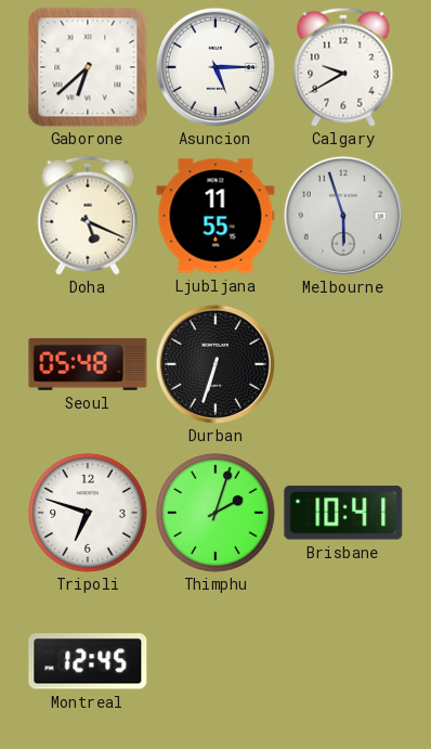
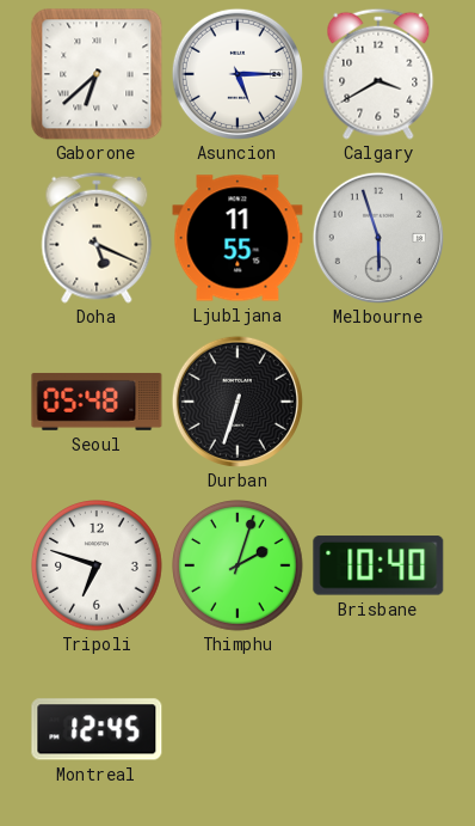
Calgary: 9:40 -> 3:40 (378, 74)
Brisbane: 10:41 -> 10:40 (378, 565)
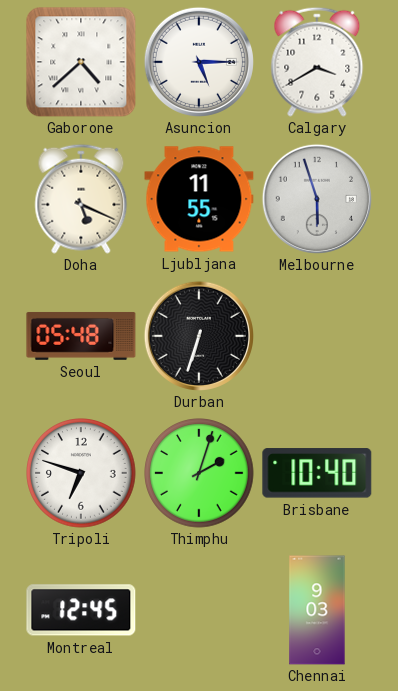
Gaborone: 6:38 -> 4:38 (81, 62)
Chennai: none -> 9:03 (317, 610)
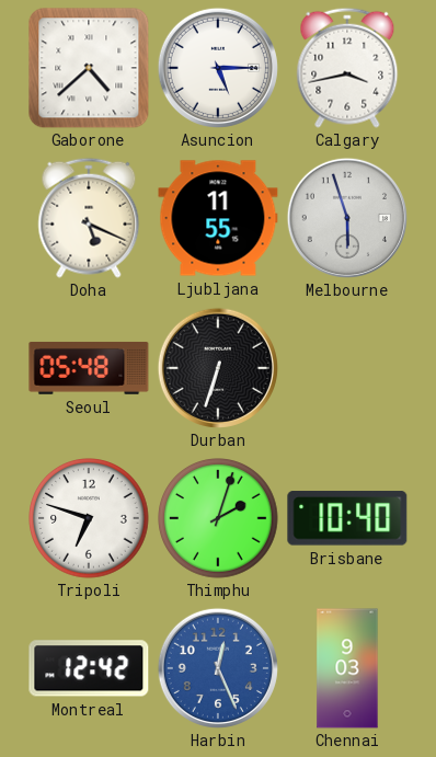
Calgary: 3:40 -> 3:43 (347, 68)
Montreal: 12:45 -> 12:42 (89, 668)
Harbin: none -> 12:26 (218, 668)
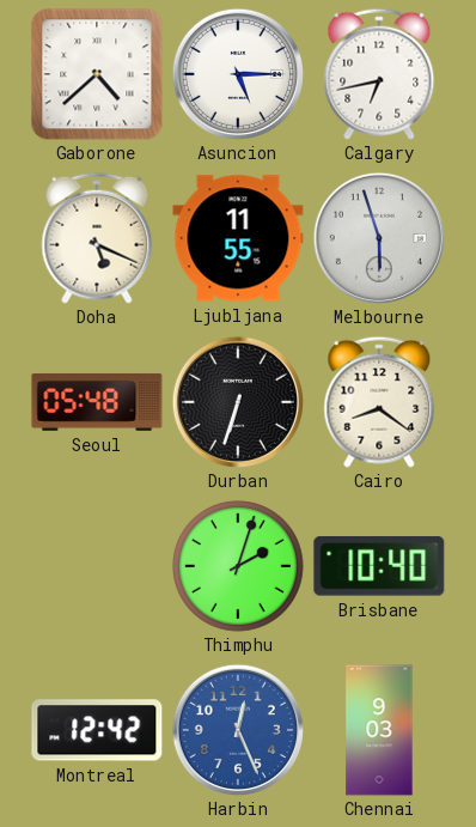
Calgary: 3:43 -> 6:43 (379, 74)
Cairo: none -> 8:21 (379, 402)
Tripoli: 6:48 -> none (89, 518)
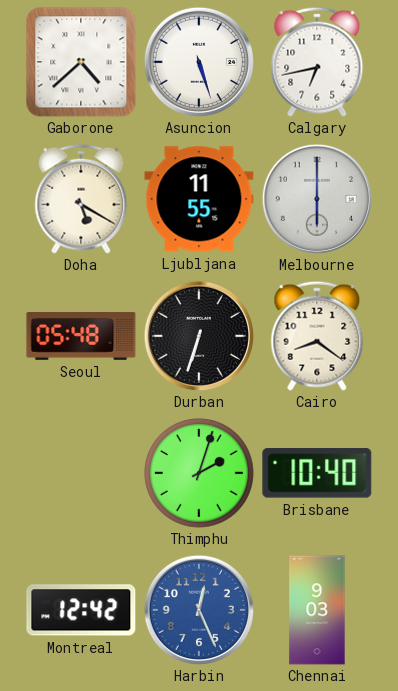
Asuncion: 5:15 -> 5:27 (199, 62)
Doha: 5:19 -> 5:20 (81, 199)
Melbourne: 5:57 -> 6:00 (317, 199)
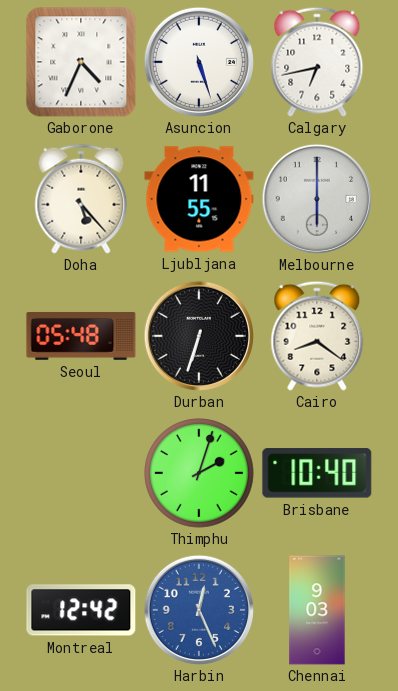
Gaborone: 4:38 -> 4:34 (81, 62)
Doha: 5:20 -> 5:23 (81, 199)
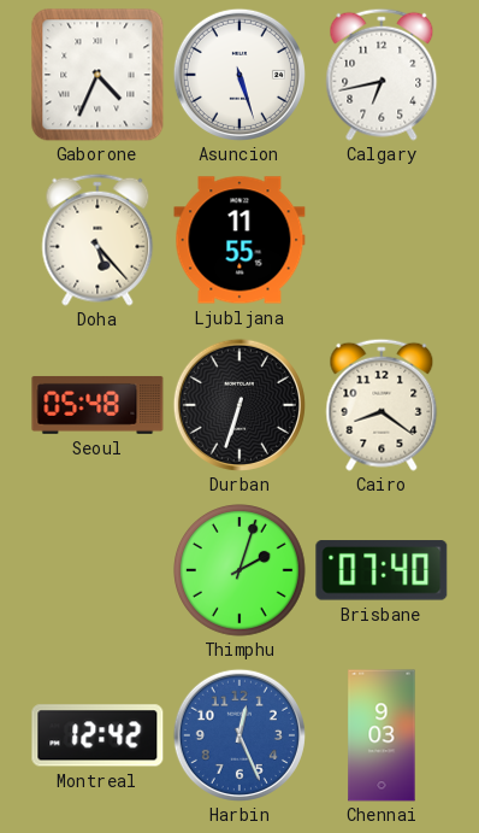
Melbourne: 6:00 -> none (317, 199)
Brisbane: 10:40 -> 07:40 (382, 570)
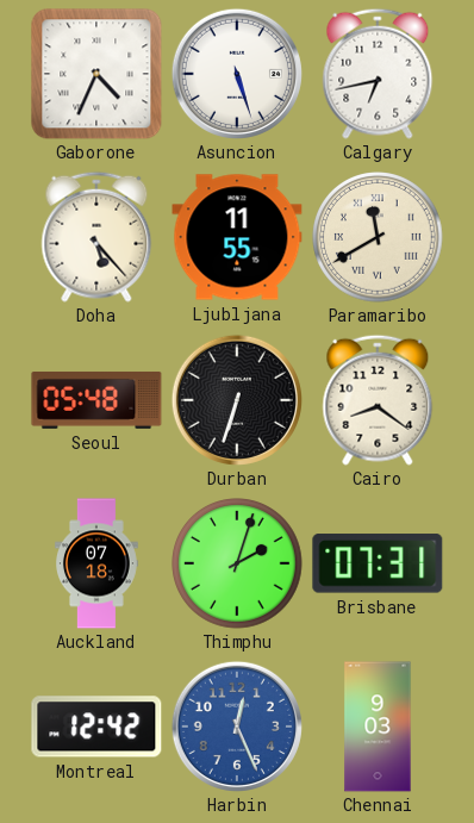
Paramaribo: none -> 11:40 (378, 237)
Auckland: none -> 07:18 (98, 563)
Brisbane: 07:40 -> 07:31 (378, 563)
